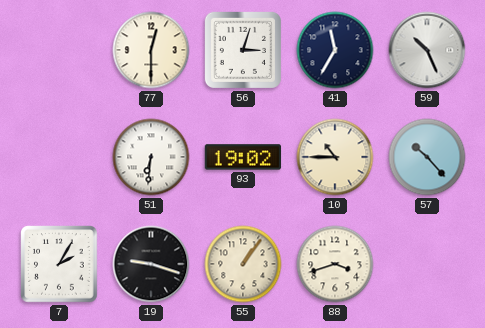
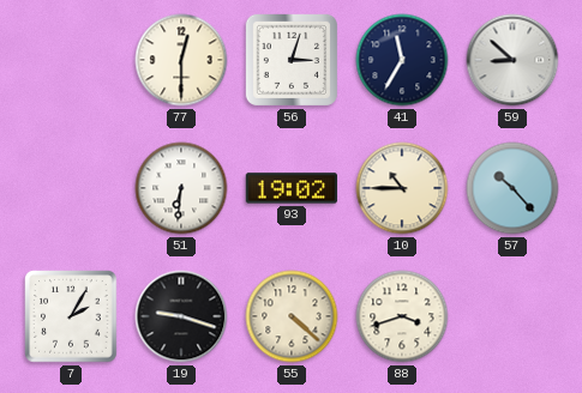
59: 10:26 -> 8:52 (512, 60)
55: 1:06 -> 4:22 (292, 316)
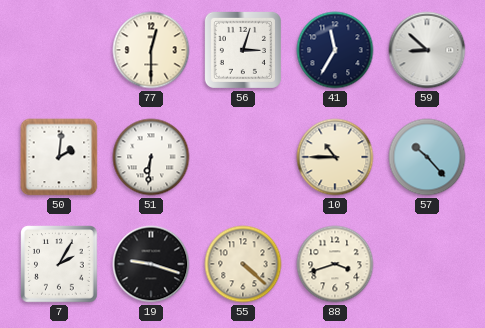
50: none -> 2:01 (59, 157)
93: 19:02 -> none (292, 188)
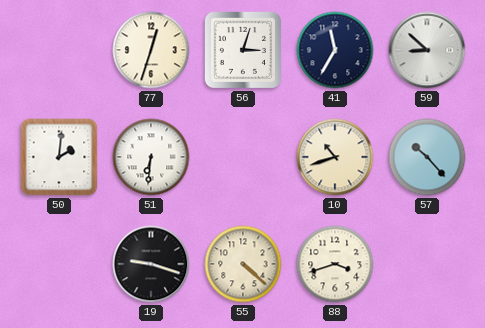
77: 12:30 -> 12:33 (151, 50)
10: 10:45 -> 10:42 (335, 157)
7: 2:05 -> none (59, 264)
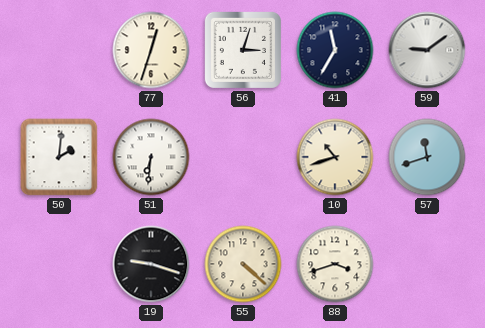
59: 8:52 -> 9:09 (427, 50)
57: 10:23 -> 11:42 (427, 157)
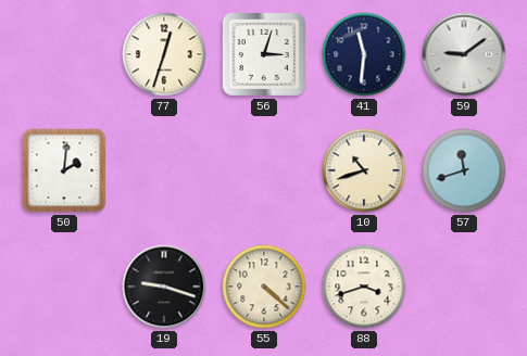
41: 11:35 -> 11:31 (364, 54)
51: 6:31 -> none (151, 157)
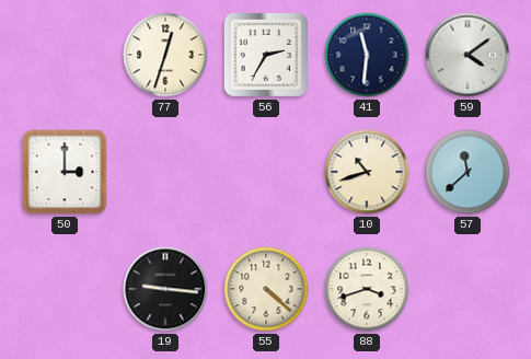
56: 3:03 -> 2:35 (266, 55)
59: 9:09 -> 4:09 (467, 55)
50: 2:01 -> 3:00 (65, 172)
57: 11:42 -> 11:38 (467, 172)
19: 9:18 -> 9:16 (165, 289)
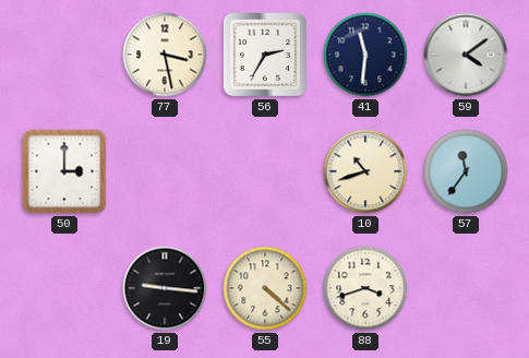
77: 12:33 -> 3:28 (165, 55)
57: 11:38 -> 11:36 (466, 171)
